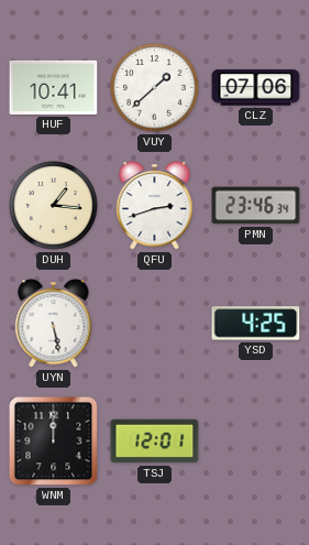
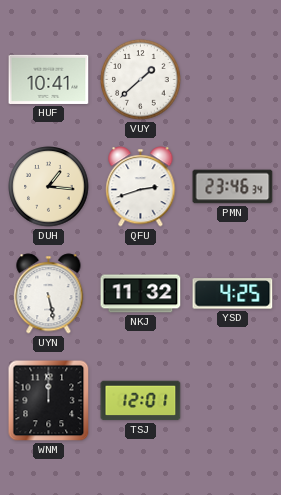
CLZ: 07:06 -> none (256, 88)
NKJ: none -> 11:32 (141, 294)
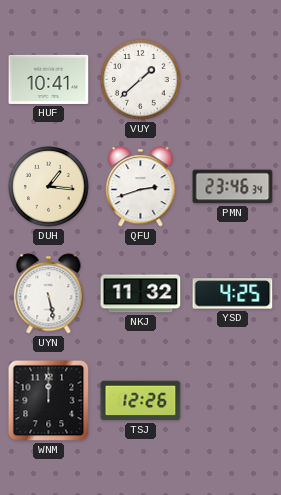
TSJ: 12:01 -> 12:26 (141, 401)
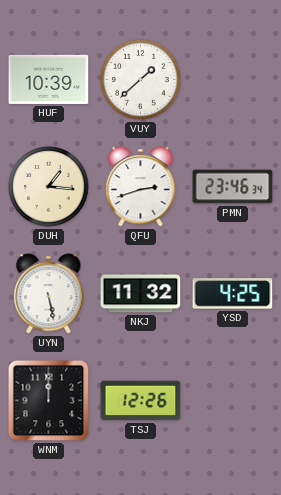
HUF: 10:41 -> 10:39 (49, 79)
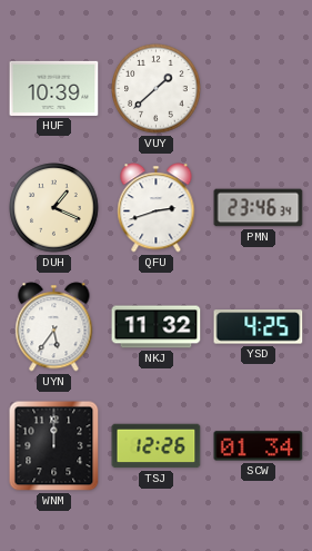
DUH: 1:16 -> 1:19 (54, 208)
UYN: 5:28 -> 5:36 (54, 327)
SCW: none -> 01:34 (259, 446)
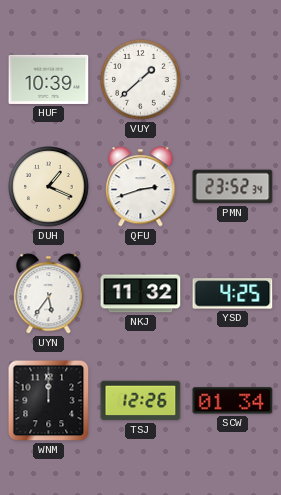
PMN: 23:46 -> 23:52 (233, 187)
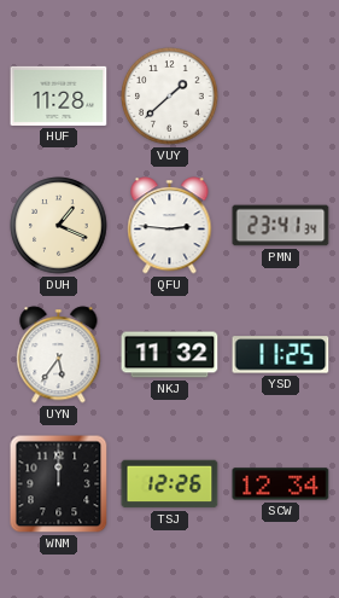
HUF: 10:39 -> 11:28 (59, 95)
QFU: 2:42 -> 2:46 (170, 226)
PMN: 23:52 -> 23:41 (281, 226)
YSD: 4:25 -> 11:25 (281, 355)
SCW: 01:34 -> 12:34 (281, 484)
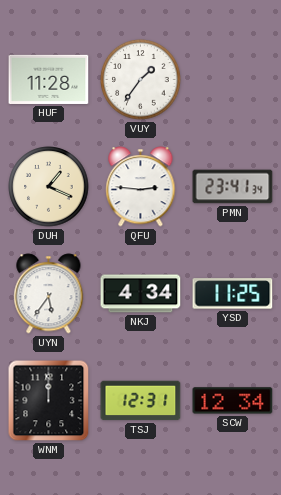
VUY: 1:38 -> 1:36 (141, 80)
NKJ: 11:32 -> 4:34 (141, 294)
TSJ: 12:26 -> 12:31 (141, 401)
